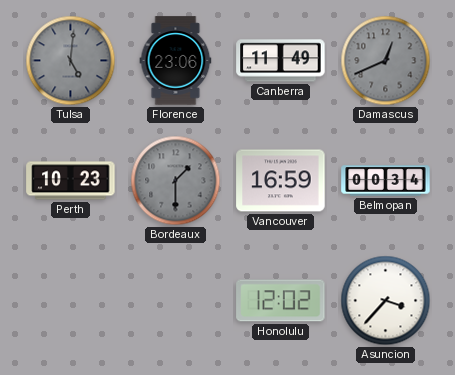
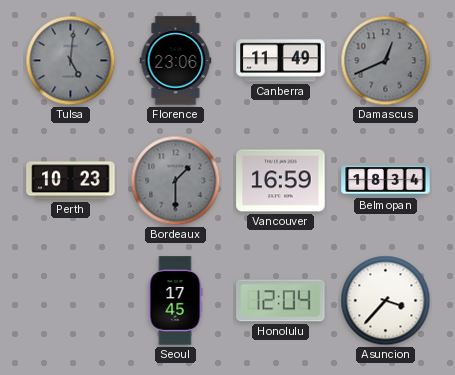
Belmopan: 00:34 -> 18:34 (386, 181)
Seoul: none -> 17:45 (175, 301)
Honolulu: 12:02 -> 12:04 (281, 301)
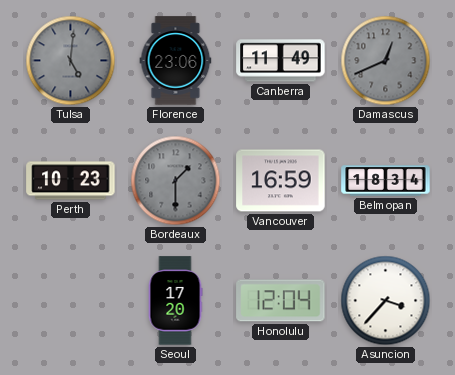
Seoul: 17:45 -> 17:20 (175, 301)
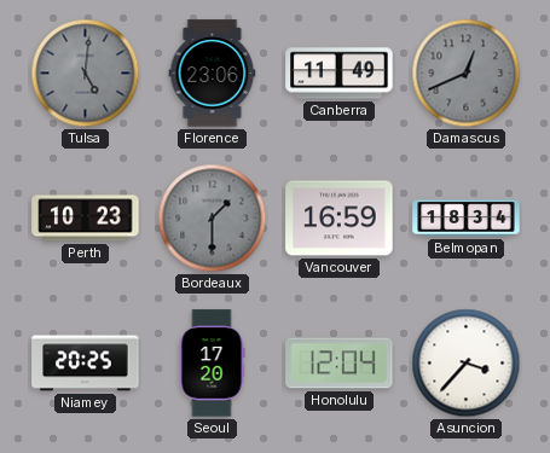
Niamey: none -> 20:25 (86, 364)
